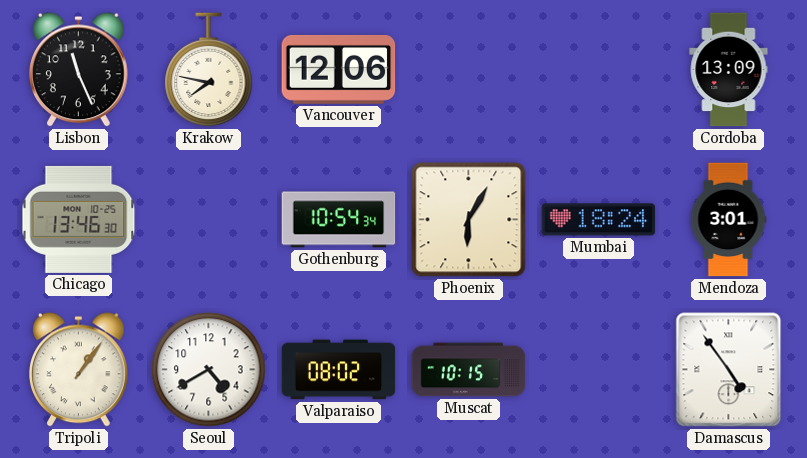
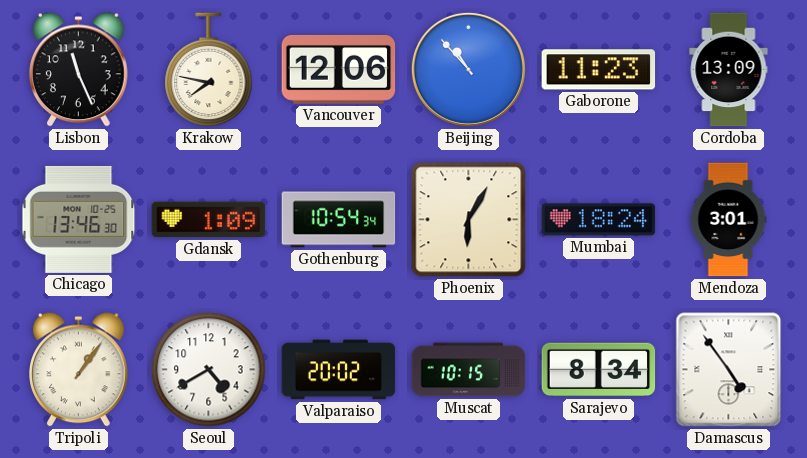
Beijing: none -> 10:53 (468, 69)
Gaborone: none -> 11:23 (599, 70)
Gdansk: none -> 1:09 (209, 220)
Valparaiso: 08:02 -> 20:02 (339, 370)
Sarajevo: none -> 8:34 (599, 370)
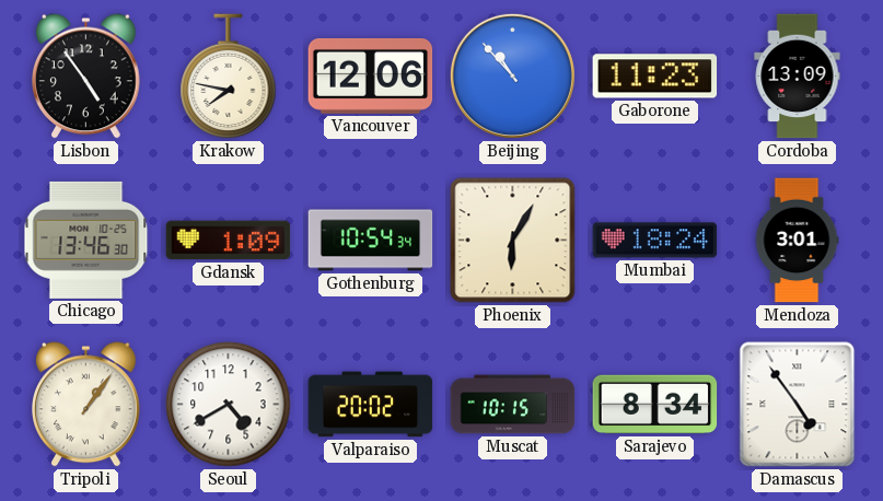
Lisbon: 11:26 -> 4:54 (86, 77)
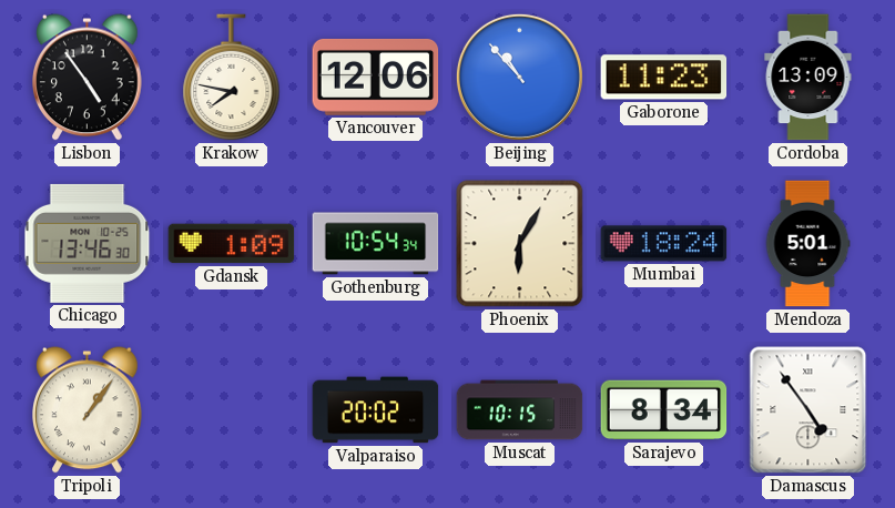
Mendoza: 3:01 -> 5:01 (807, 244)
Seoul: 4:40 -> none (229, 405)
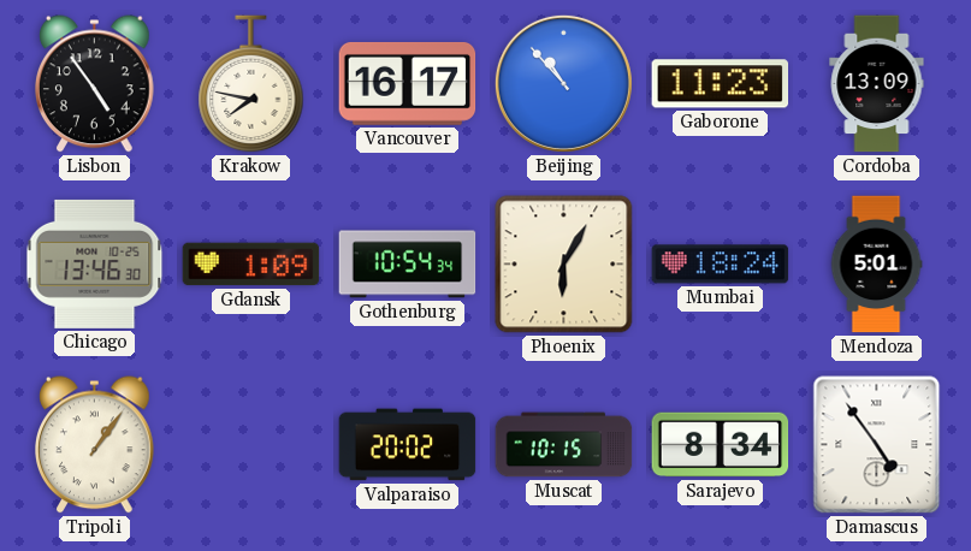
Vancouver: 12:06 -> 16:17 (408, 83)
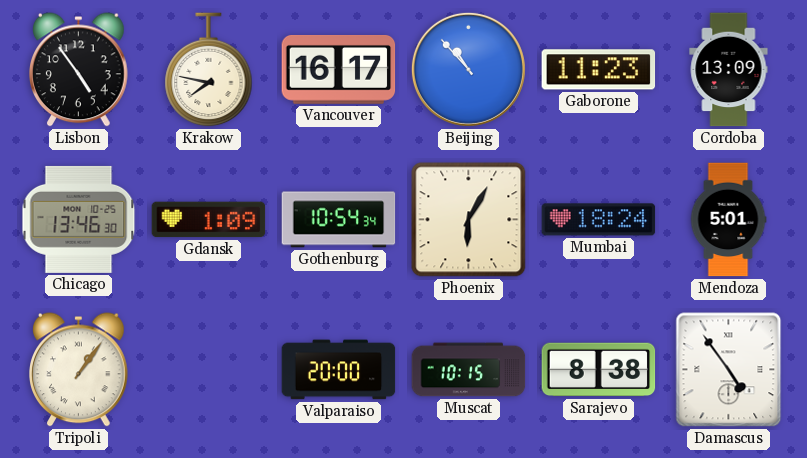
Valparaiso: 20:02 -> 20:00 (339, 370)
Sarajevo: 8:34 -> 8:38 (599, 370)
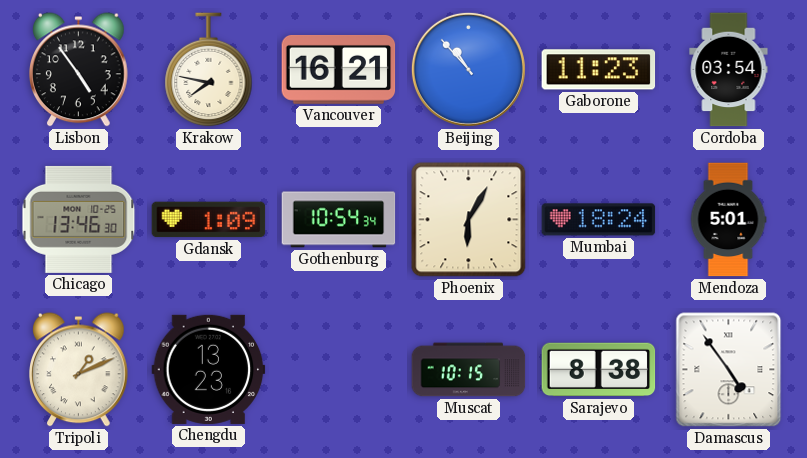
Vancouver: 16:17 -> 16:21 (339, 69)
Cordoba: 13:09 -> 03:54 (729, 70)
Tripoli: 1:06 -> 1:11 (79, 370)
Chengdu: none -> 13:23 (209, 369)
Valparaiso: 20:00 -> none (339, 370)
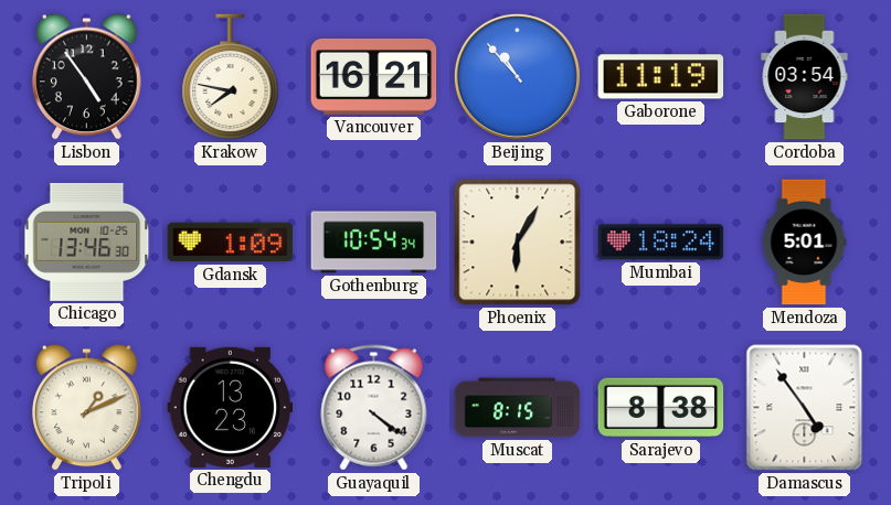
Gaborone: 11:23 -> 11:19 (661, 77)
Guayaquil: none -> 4:21 (374, 408)
Muscat: 10:15 -> 8:15 (518, 408)
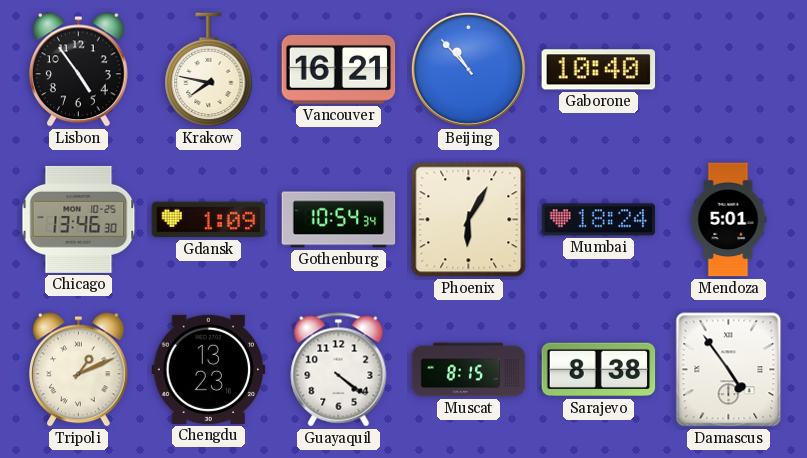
Gaborone: 11:19 -> 10:40 (599, 70)
Cordoba: 03:54 -> none (805, 77)
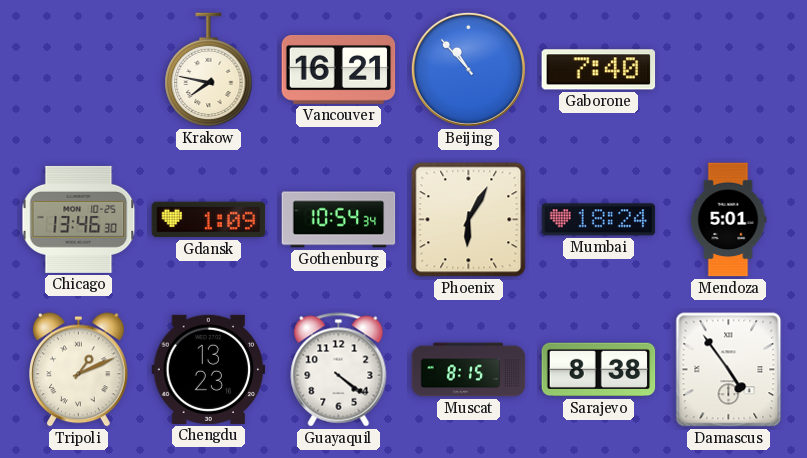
Lisbon: 4:54 -> none (79, 70)
Gaborone: 10:40 -> 7:40 (599, 70)
